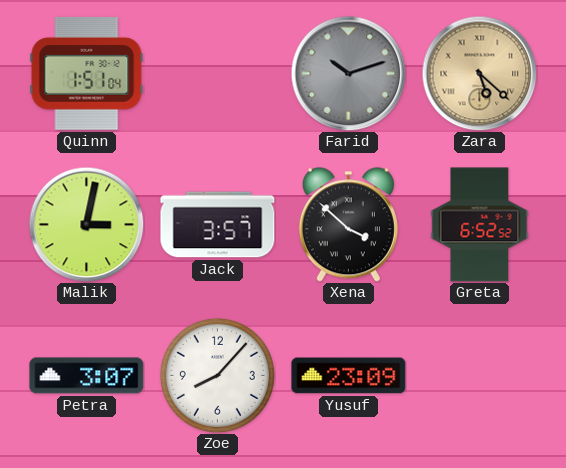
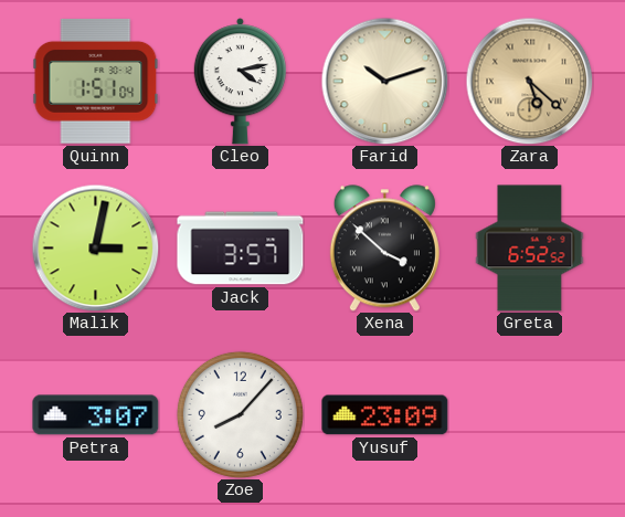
Cleo: none -> 4:13 (240, 82)
Farid dial: grey -> cream (384, 81)
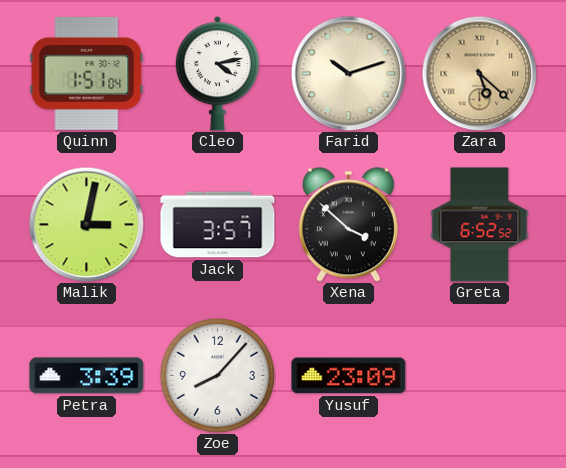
Petra: 3:07 -> 3:39 (87, 376)
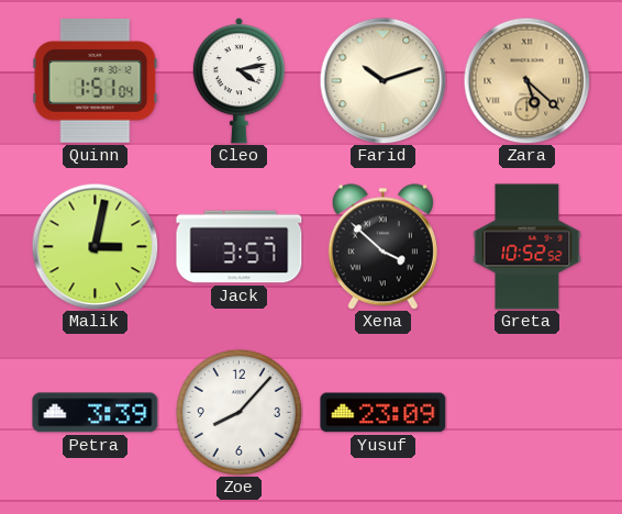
Greta: 6:52 -> 10:52 (527, 247)
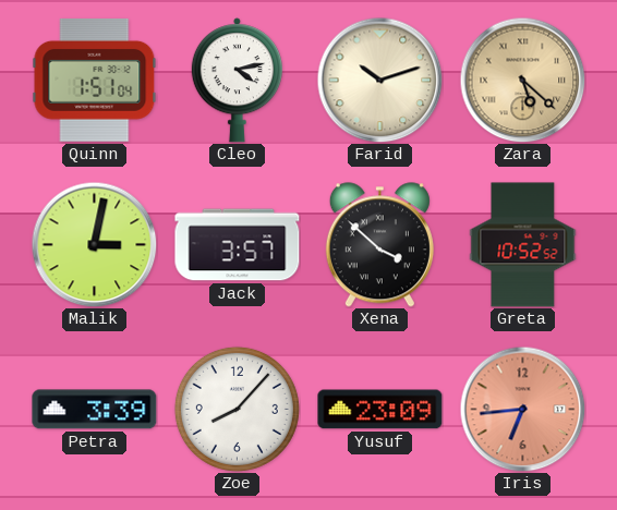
Iris: none -> 6:44 (522, 409)
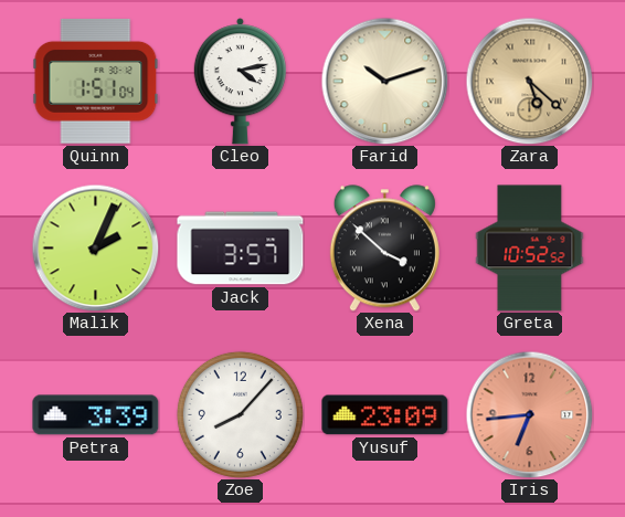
Malik: 3:02 -> 2:04 (95, 247)
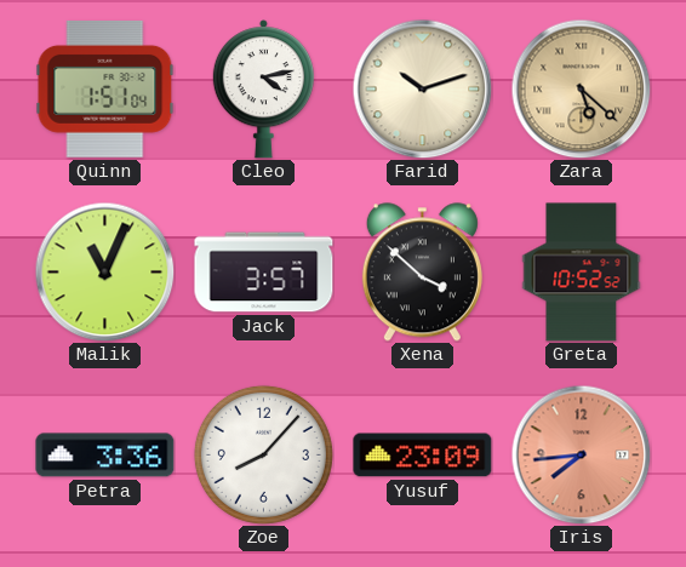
Malik: 2:04 -> 11:04 (104, 271)
Petra: 3:39 -> 3:36 (105, 456)
Iris: 6:44 -> 7:44 (581, 454)
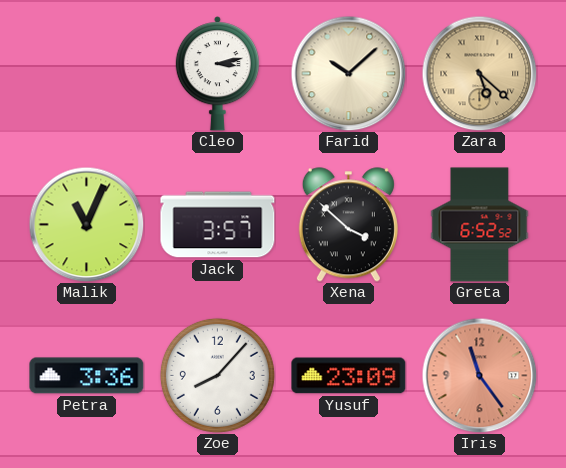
Quinn: 1:51 -> none (105, 90)
Cleo: 4:13 -> 3:13 (217, 74)
Farid: 10:12 -> 10:08 (348, 73)
Greta: 10:52 -> 6:52 (480, 225)
Iris: 7:44 -> 11:24 (479, 375)
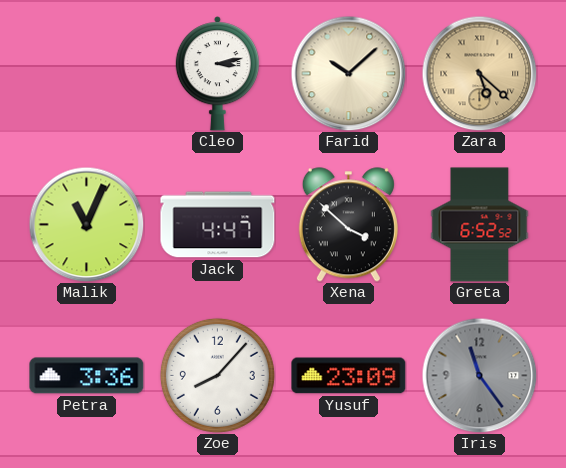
Jack: 3:57 -> 4:47 (218, 225)
Iris dial: salmon -> grey (479, 375)
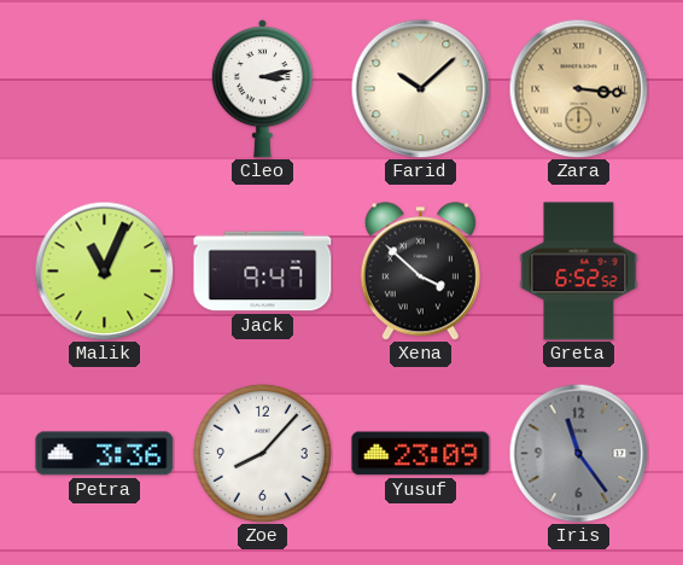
Zara: 5:22 -> 3:16 (578, 88)
Jack: 4:47 -> 9:47 (263, 272)
